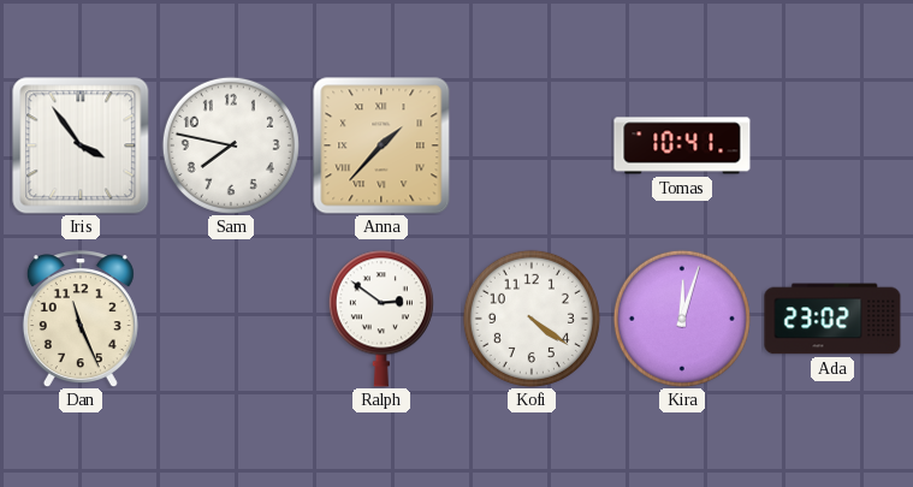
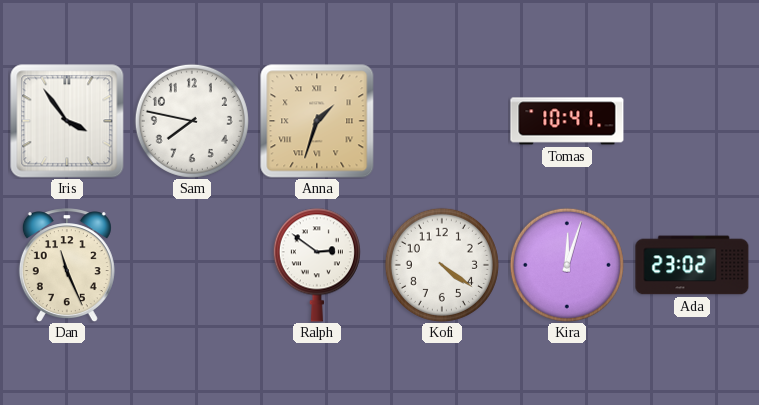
Anna: 1:37 -> 1:33 (317, 121)
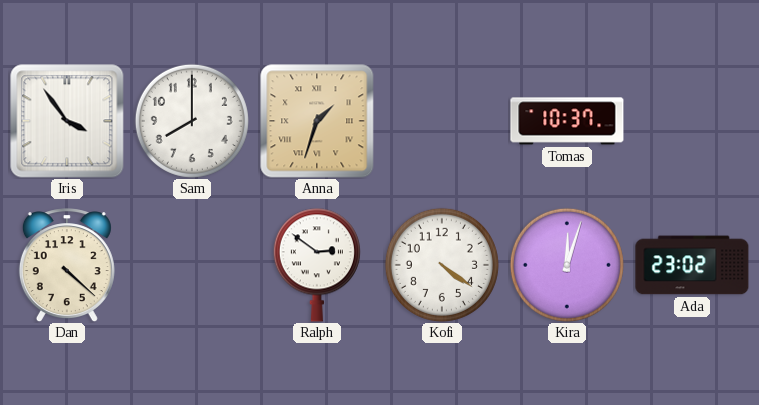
Sam: 7:47 -> 8:00 (192, 121)
Tomas: 10:41 -> 10:37 (567, 121)
Dan: 11:26 -> 4:22 (67, 265)
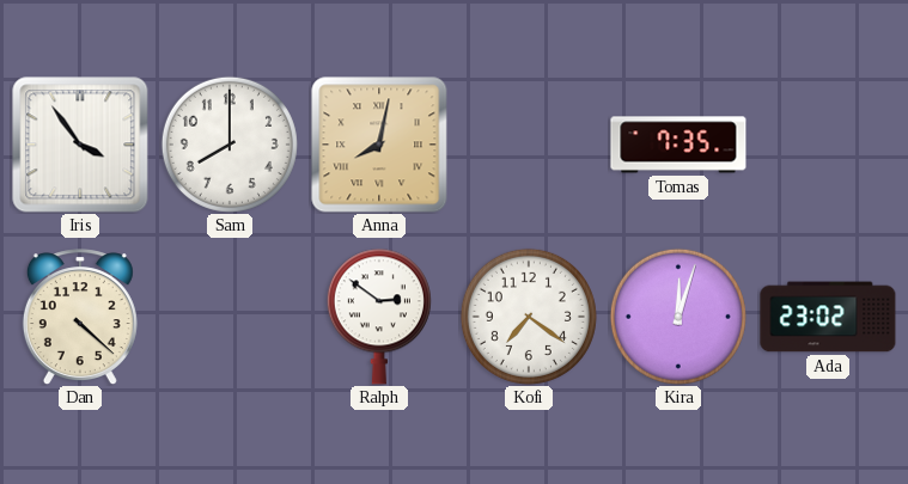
Anna: 1:33 -> 8:02 (379, 145)
Tomas: 10:37 -> 7:35 (678, 145)
Kofi: 4:21 -> 7:21 (529, 317)
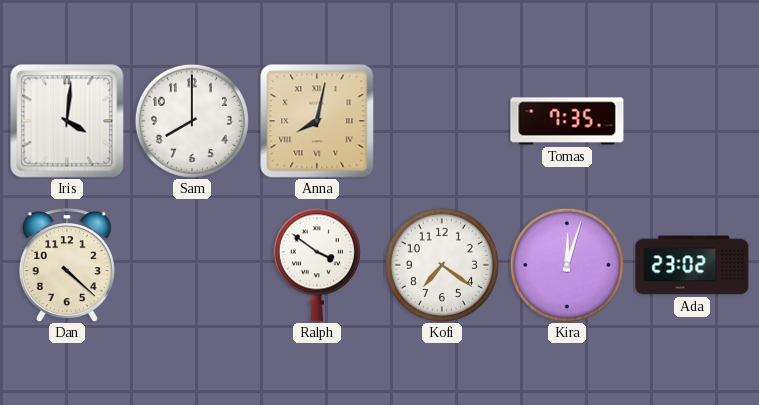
Iris: 3:54 -> 4:01 (67, 121)
Ralph: 2:51 -> 3:51 (317, 265)
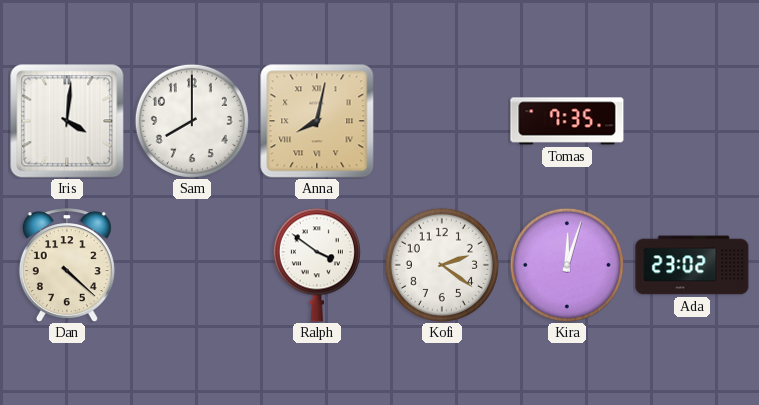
Kofi: 7:21 -> 2:21 (442, 265)
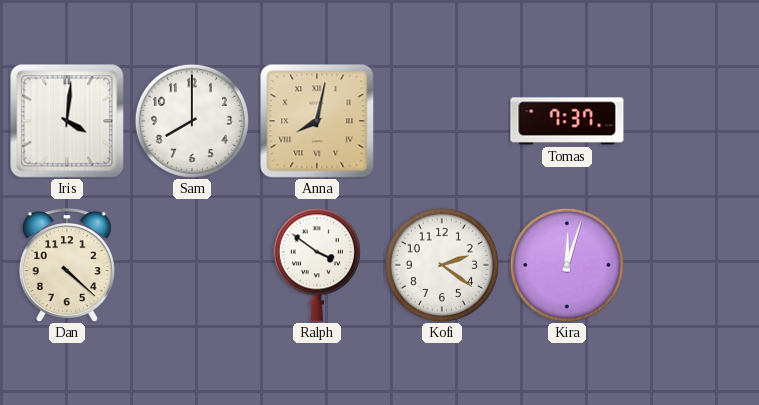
Tomas: 7:35 -> 7:37 (567, 121)
Ada: 23:02 -> none (692, 265)
